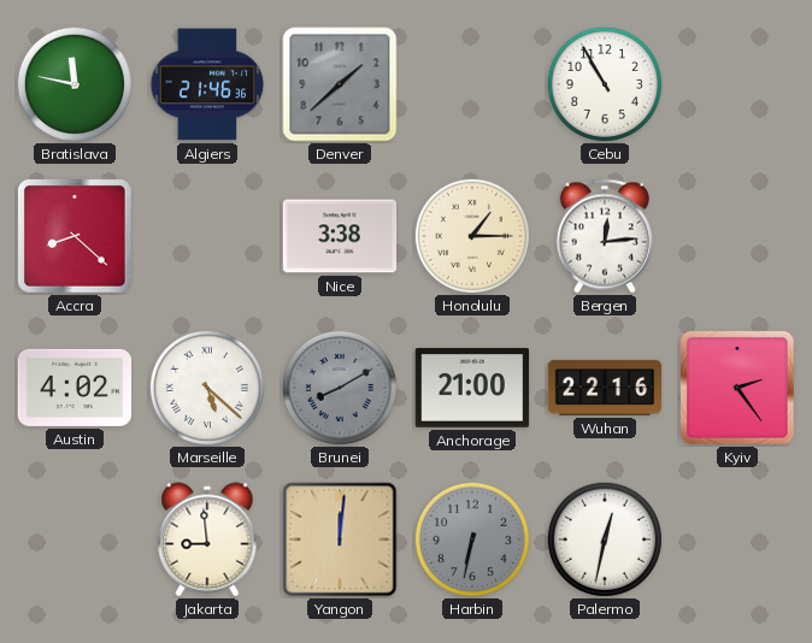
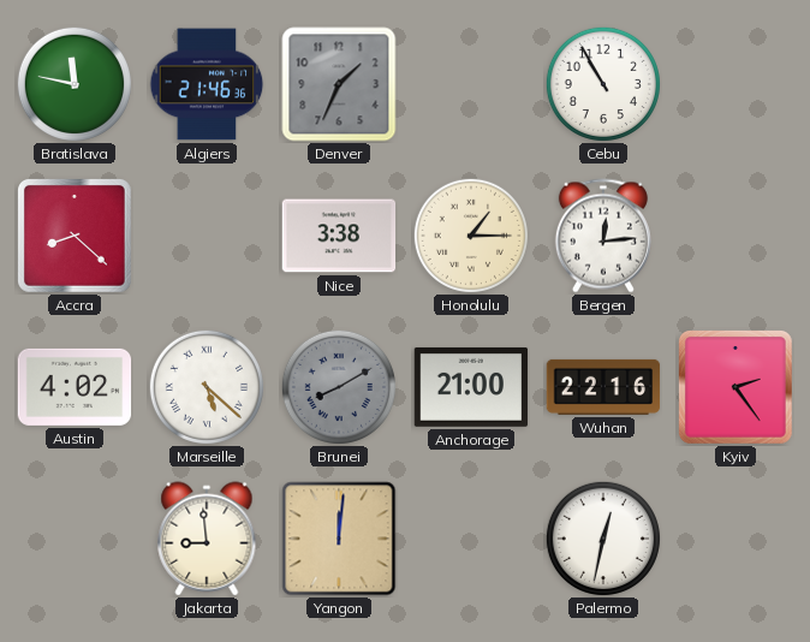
Denver: 1:38 -> 1:34 (339, 84)
Harbin: 6:32 -> none (472, 539)
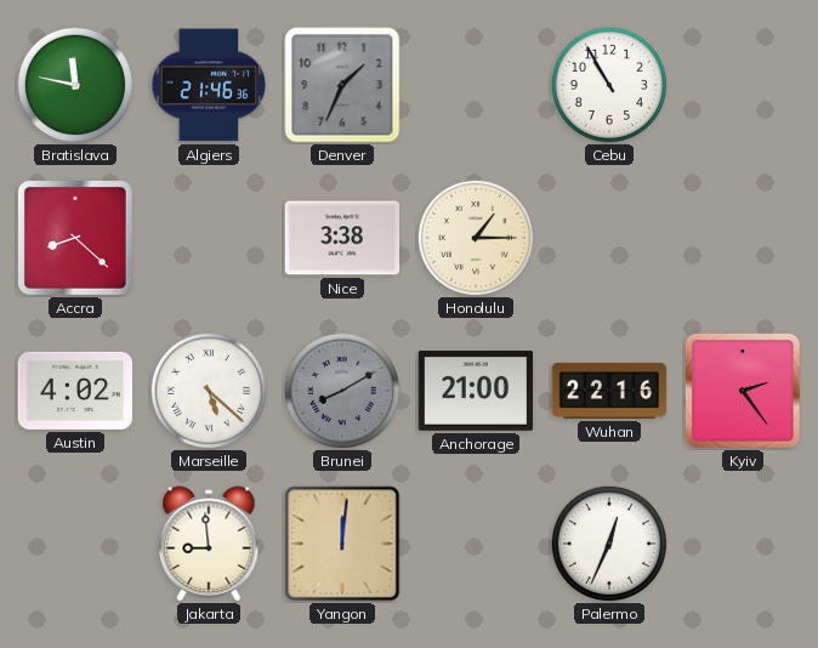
Bergen: 12:14 -> none (603, 236)
Palermo: 12:32 -> 12:34 (609, 544)
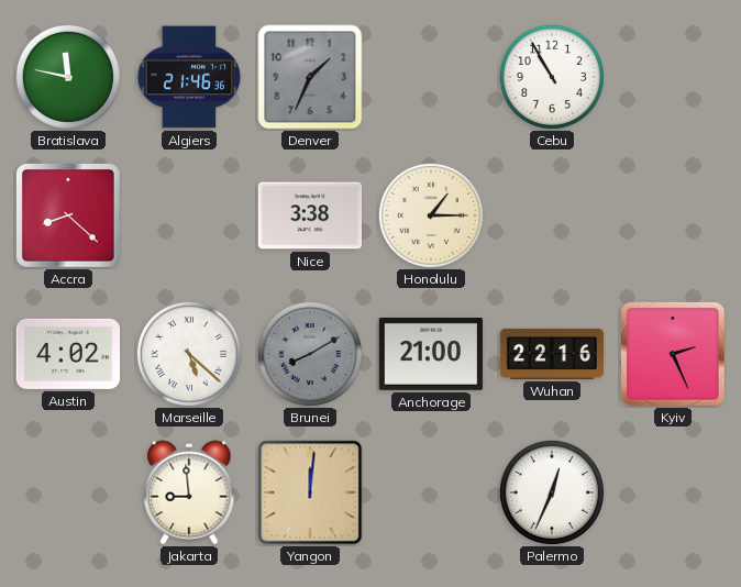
Kyiv: 2:24 -> 2:26 (674, 355)
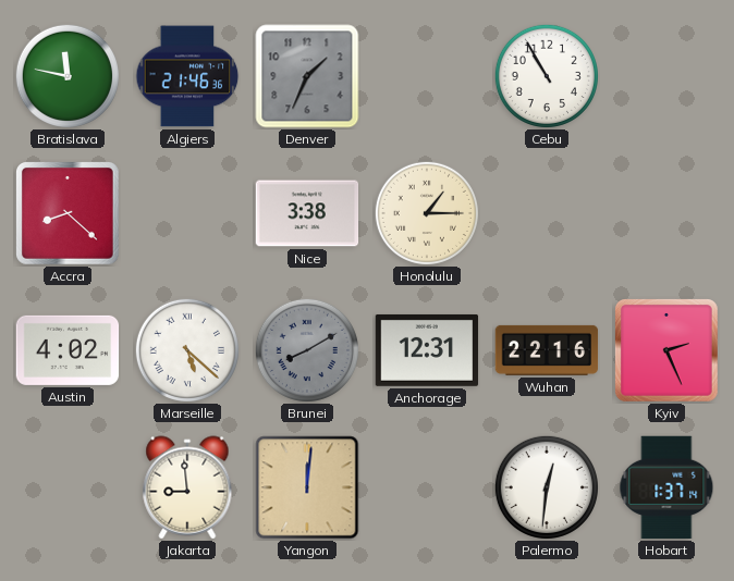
Anchorage: 21:00 -> 12:31 (427, 350)
Palermo: 12:34 -> 12:31 (547, 487)
Hobart: none -> 1:37 (666, 487)
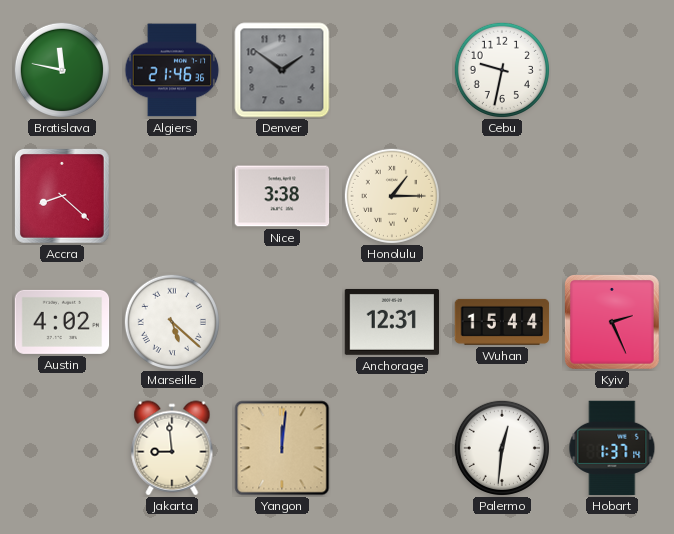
Denver: 1:34 -> 1:51 (282, 70)
Cebu: 10:55 -> 9:32 (502, 70)
Brunei: 8:10 -> none (307, 350)
Wuhan: 22:16 -> 15:44 (502, 322)
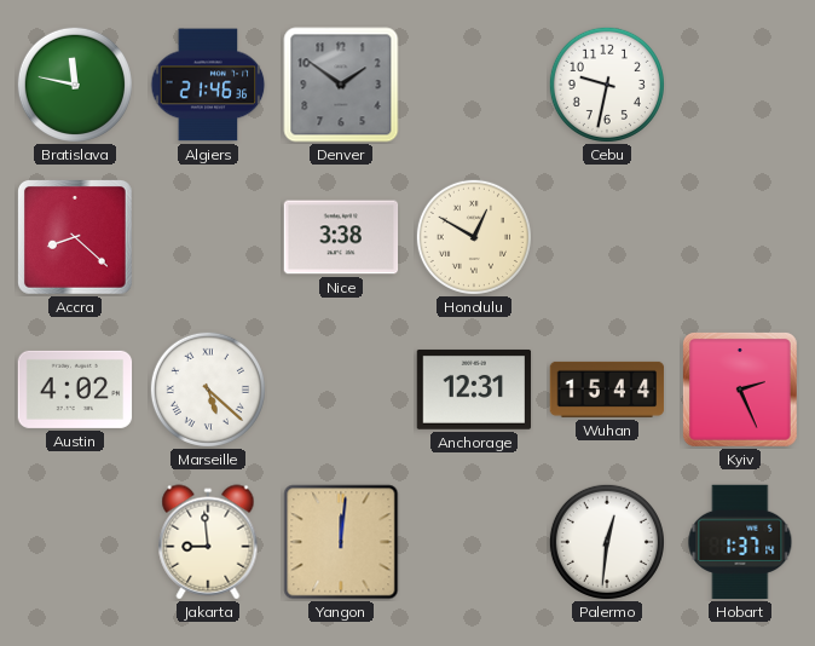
Honolulu: 1:15 -> 12:50 (474, 237)
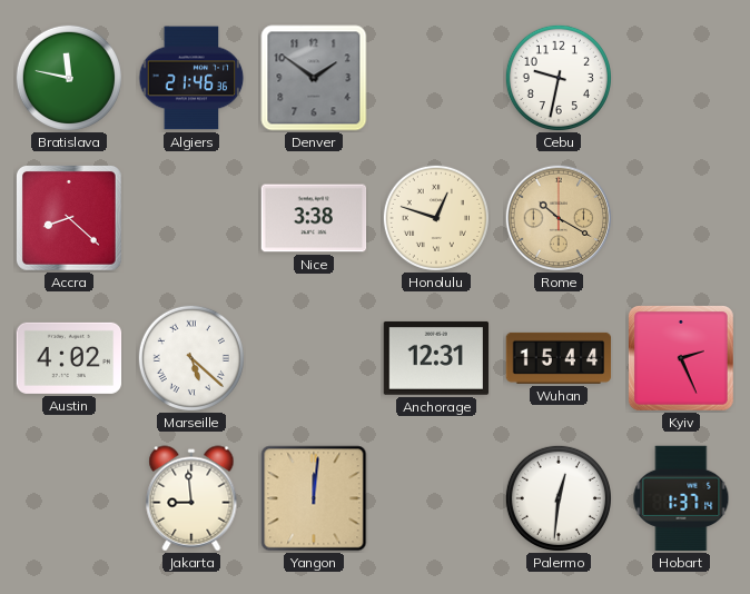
Honolulu: 12:50 -> 12:48 (436, 218)
Rome: none -> 10:20 (559, 218)
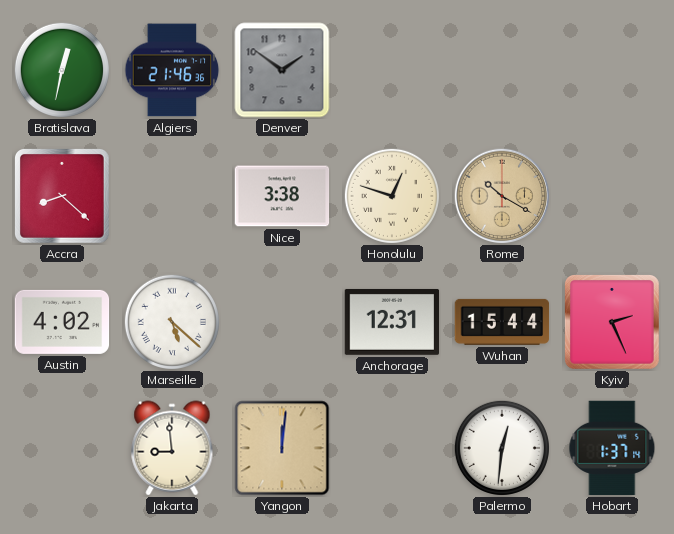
Bratislava: 11:47 -> 12:32 (62, 70)
Cebu: 9:32 -> none (559, 78)
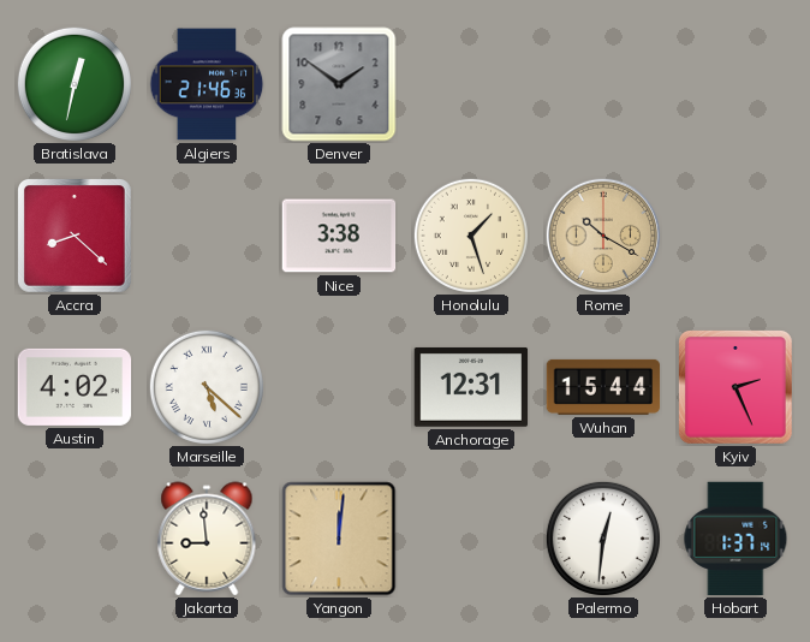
Honolulu: 12:48 -> 1:27 (471, 236)
